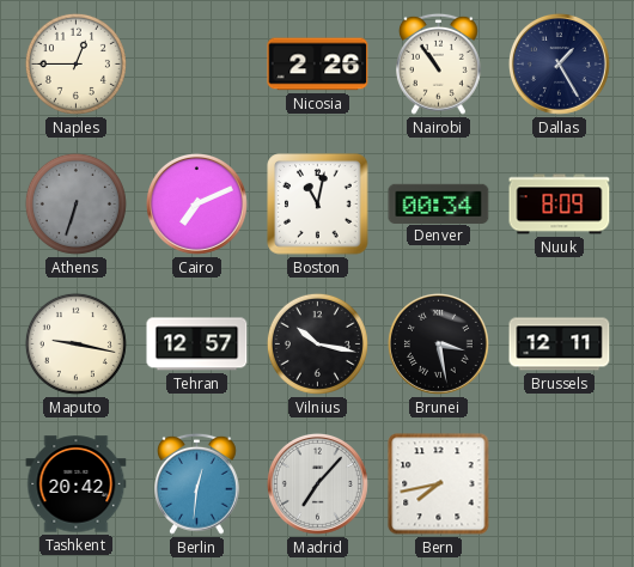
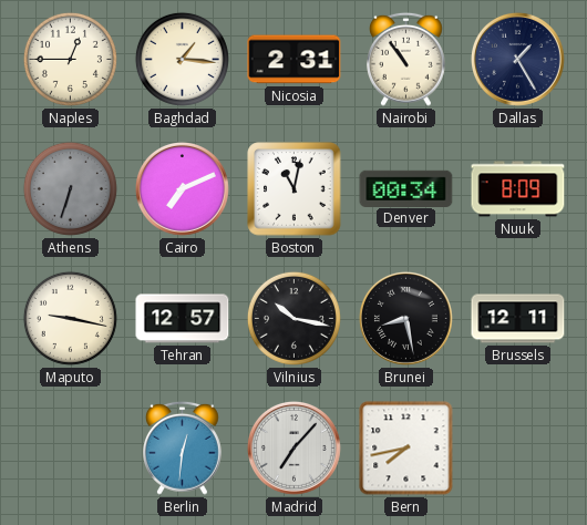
Baghdad: none -> 1:16 (182, 59)
Nicosia: 2:26 -> 2:31 (295, 60)
Brunei: 3:28 -> 8:28 (405, 318)
Tashkent: 20:42 -> none (77, 484)
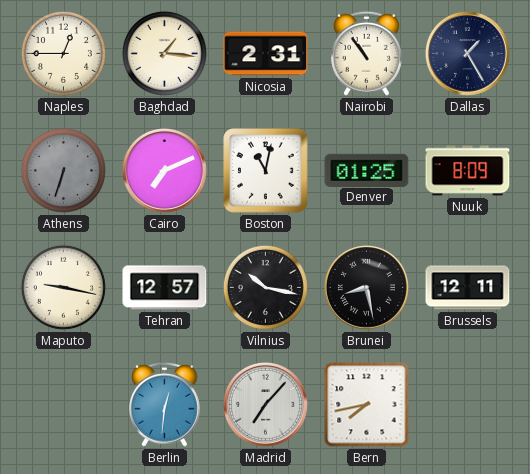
Denver: 00:34 -> 01:25 (367, 170)
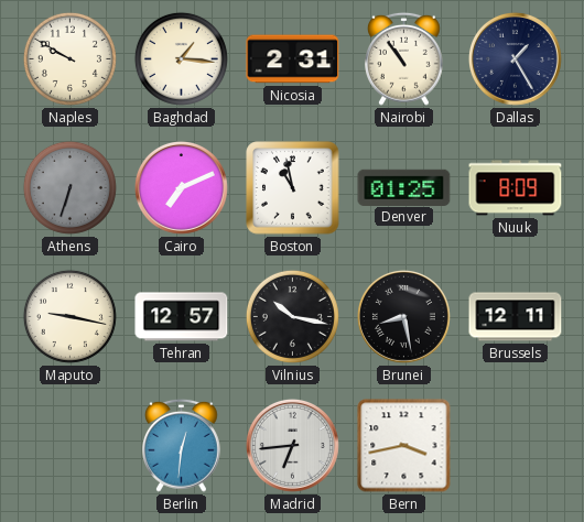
Naples: 12:45 -> 9:50 (69, 58)
Boston: 11:02 -> 10:58 (293, 188)
Madrid: 7:07 -> 6:44 (292, 445)
Bern: 7:43 -> 3:43 (404, 446)
